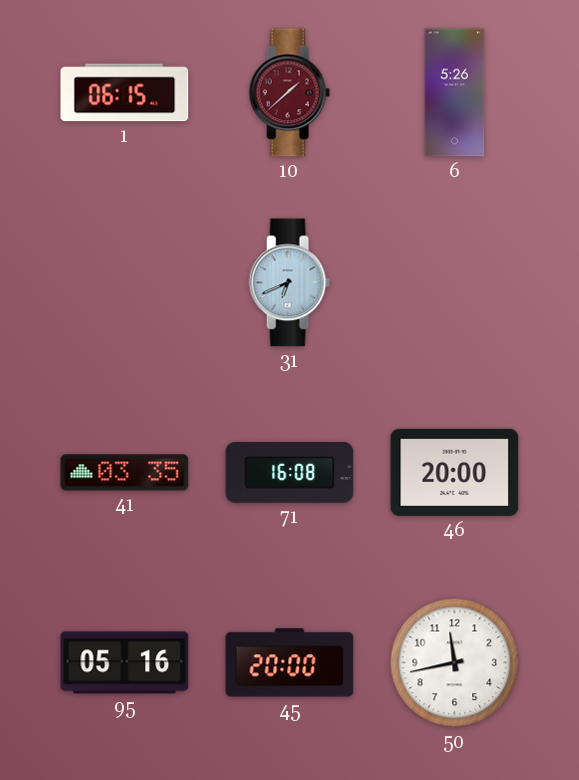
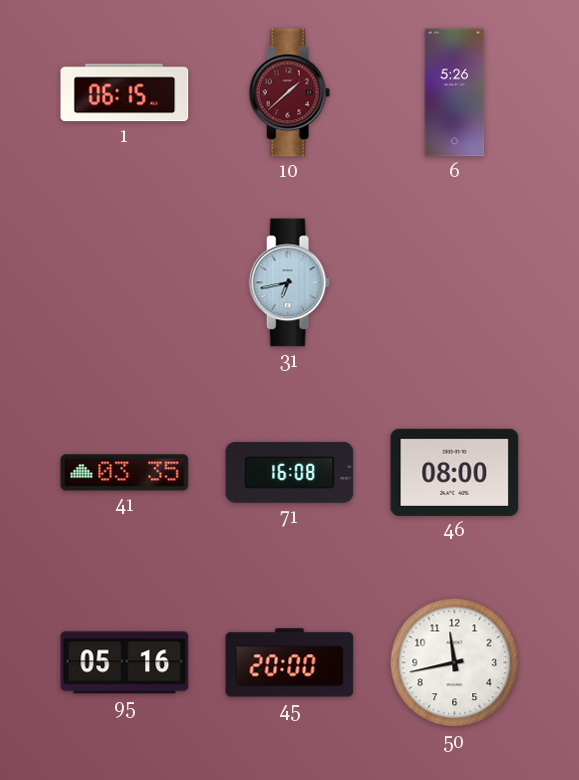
31: 6:41 -> 6:43 (289, 283)
46: 20:00 -> 08:00 (455, 472)
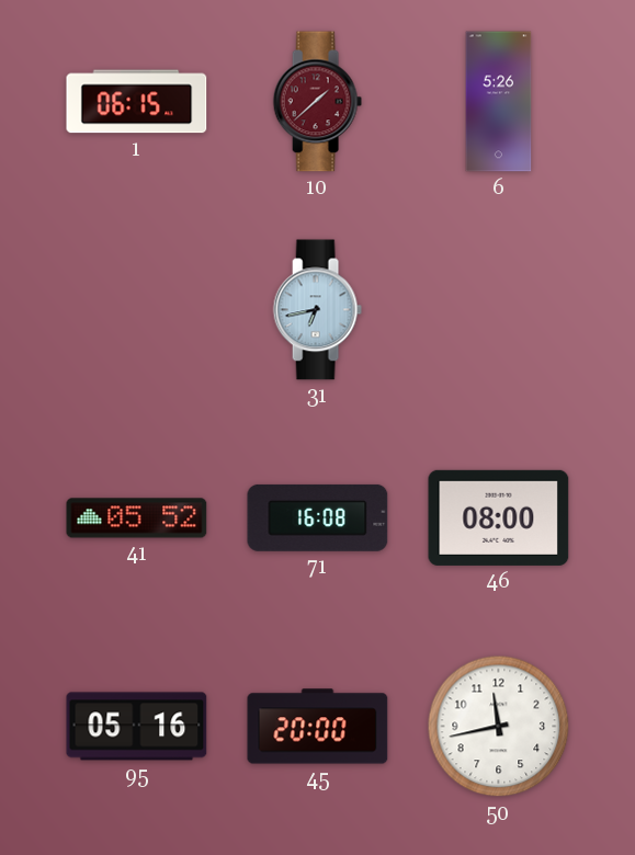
41: 03:35 -> 05:52 (137, 518)
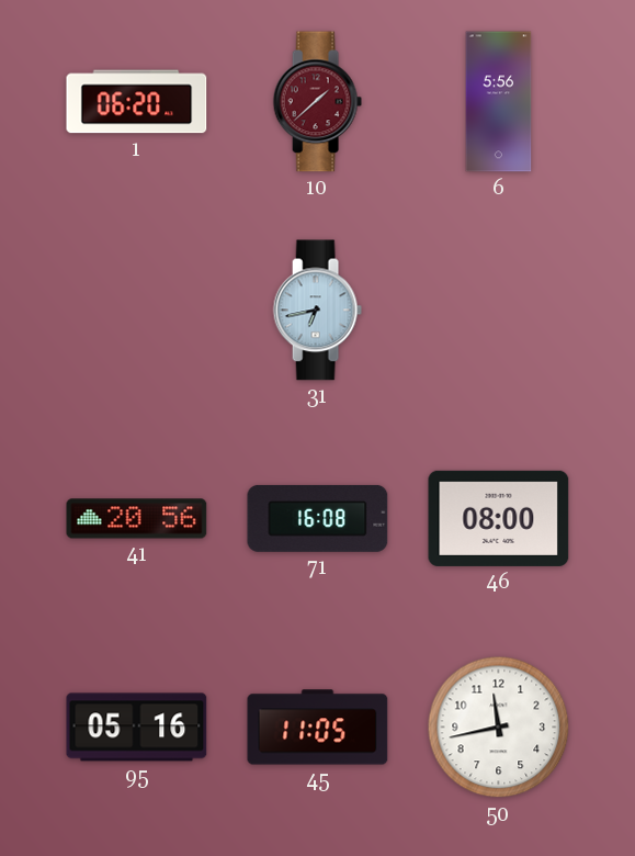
1: 06:15 -> 06:20 (137, 102)
6: 5:26 -> 5:56 (499, 102)
41: 05:52 -> 20:56 (137, 519)
45: 20:00 -> 11:05 (318, 728)
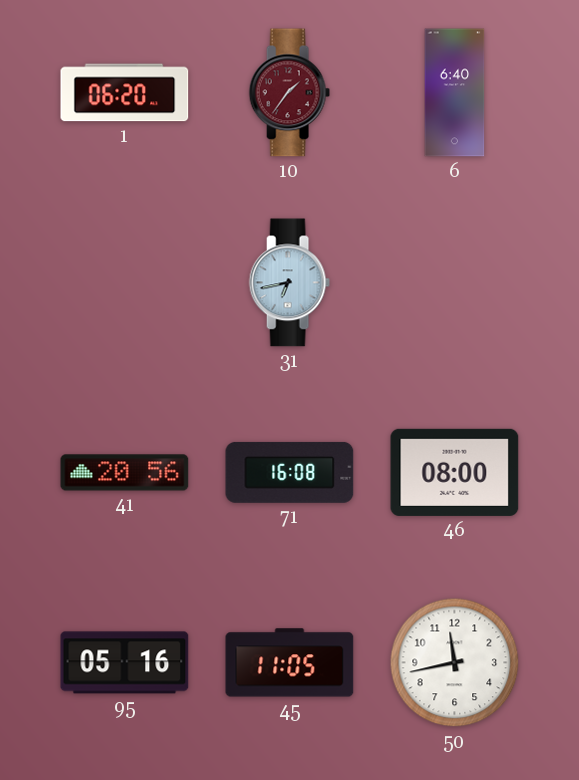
10: 1:38 -> 1:36 (289, 93)
6: 5:56 -> 6:40 (455, 93)
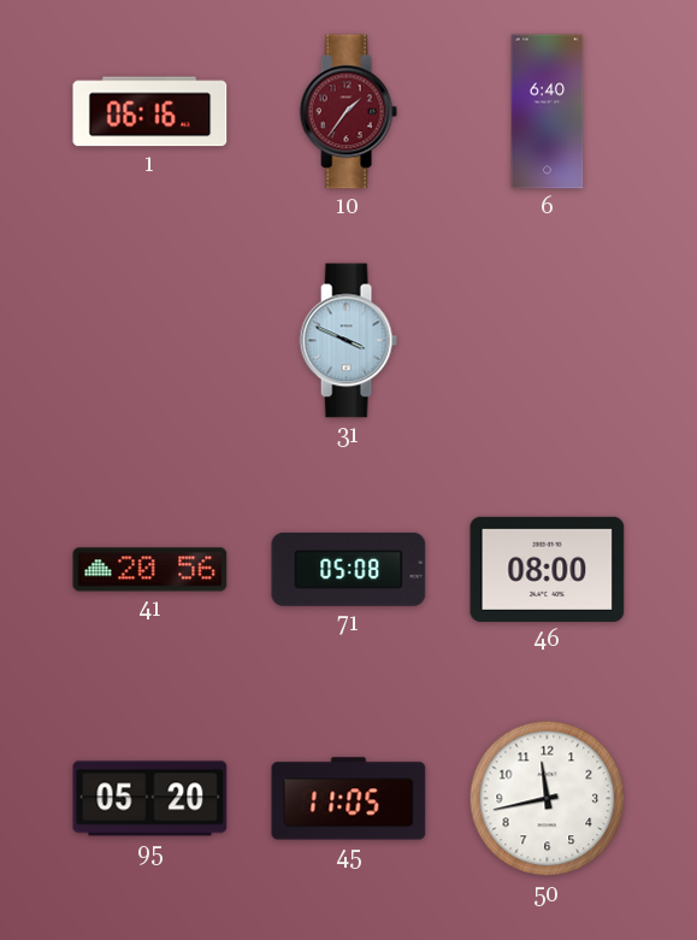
1: 06:20 -> 06:16 (150, 112)
31: 6:43 -> 3:49 (348, 341)
71: 16:08 -> 05:08 (349, 569)
95: 05:16 -> 05:20 (150, 799)
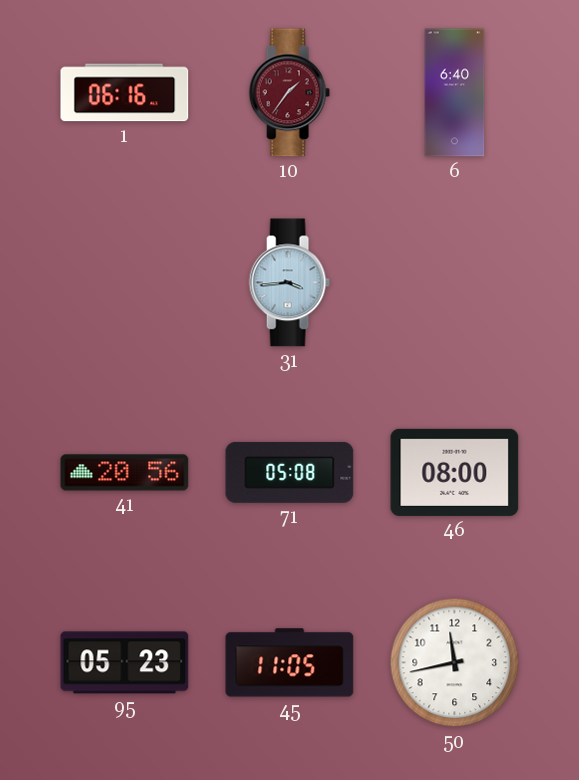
31: 3:49 -> 3:44 (289, 283)
95: 05:20 -> 05:23 (125, 663)
